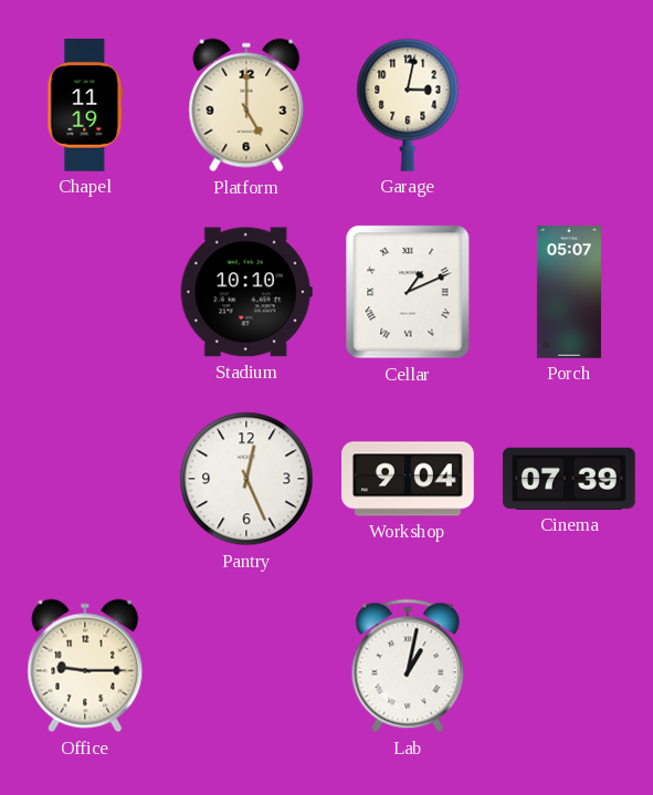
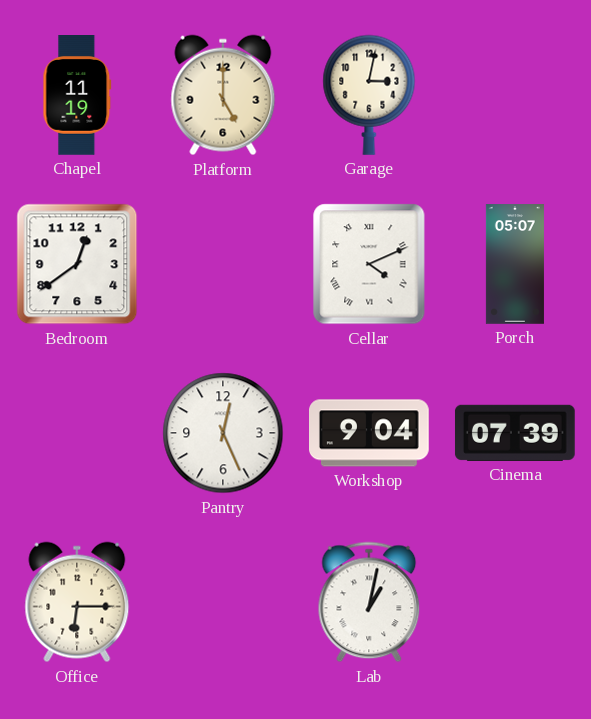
Bedroom: none -> 12:39 (77, 264)
Stadium: 10:10 -> none (246, 292)
Cellar: 1:11 -> 4:11 (369, 264)
Office: 9:15 -> 6:15 (77, 602)
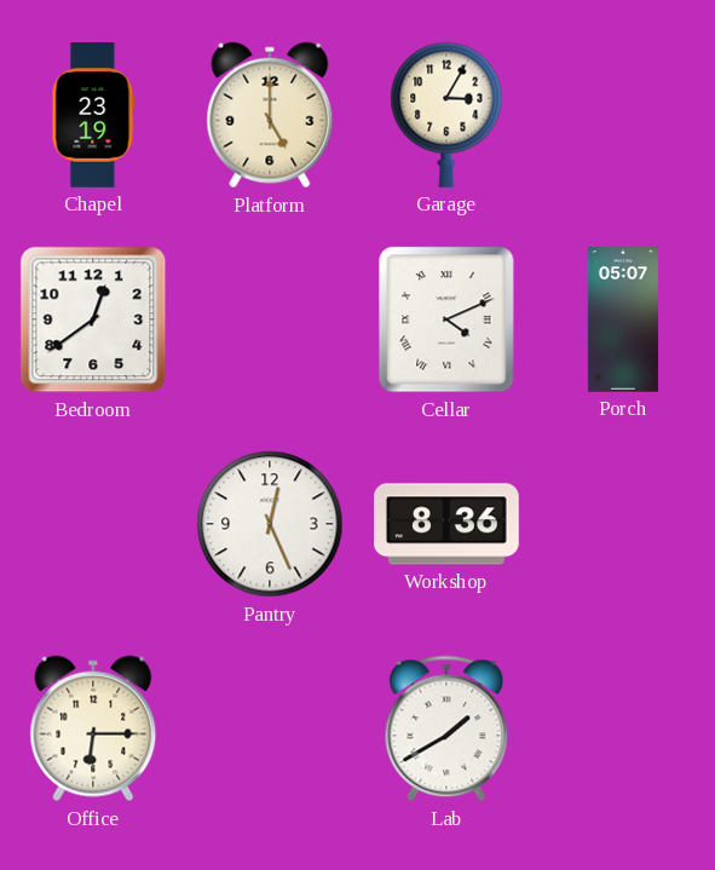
Chapel: 11:19 -> 23:19 (93, 116)
Garage: 3:02 -> 3:05 (446, 115)
Workshop: 9:04 -> 8:36 (448, 524)
Cinema: 07:39 -> none (515, 433)
Lab: 1:02 -> 1:40 (446, 728)
